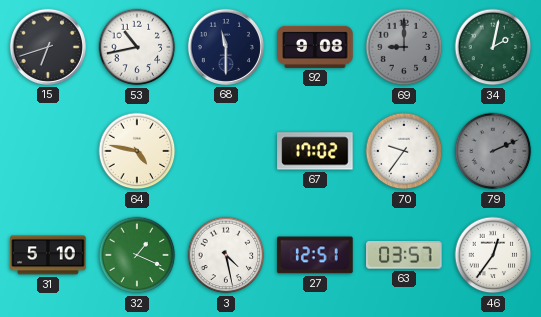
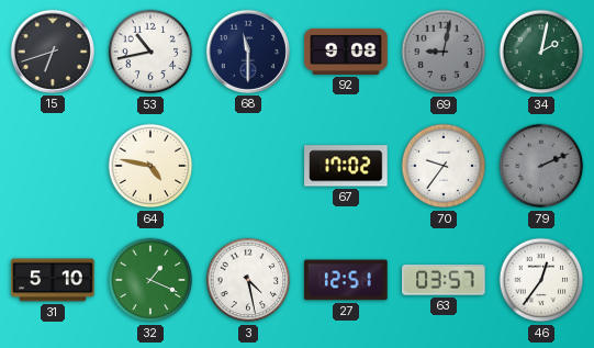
69: 9:00 -> 9:02 (444, 52)
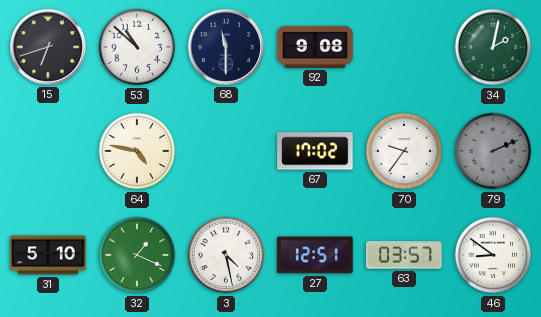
53: 10:43 -> 10:52 (137, 47)
69: 9:02 -> none (444, 52)
46: 12:36 -> 8:51 (493, 255)
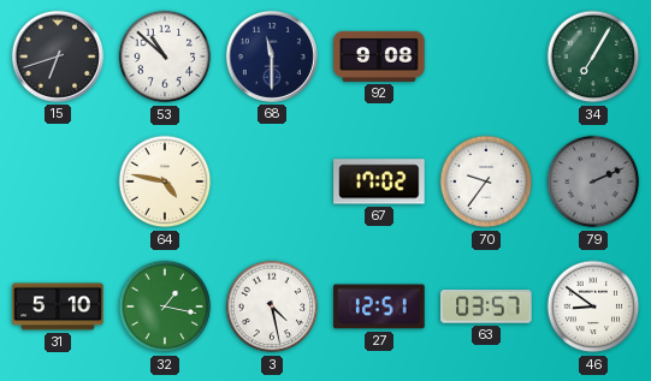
34: 2:02 -> 7:05 (593, 56)
32: 1:19 -> 1:17 (165, 306)
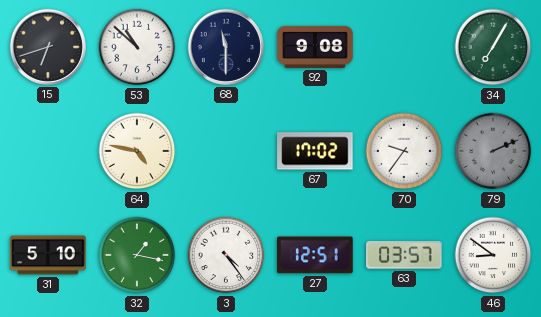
3: 4:28 -> 4:24 (226, 255)
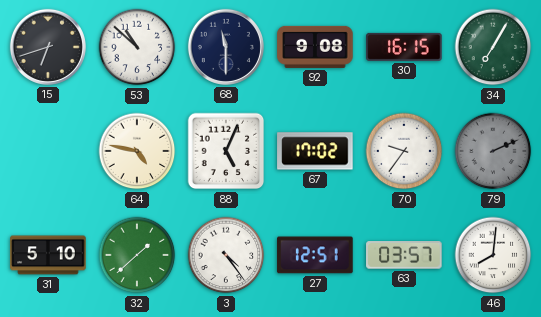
30: none -> 16:15 (404, 47)
88: none -> 5:04 (226, 151)
32: 1:17 -> 1:38 (137, 255)
46: 8:51 -> 8:01 (493, 255)
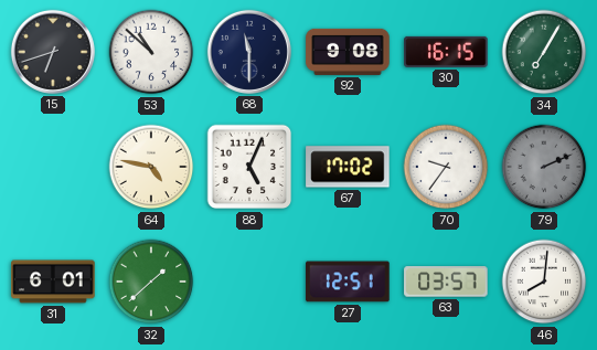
31: 5:10 -> 6:01 (53, 282)
3: 4:24 -> none (226, 255)
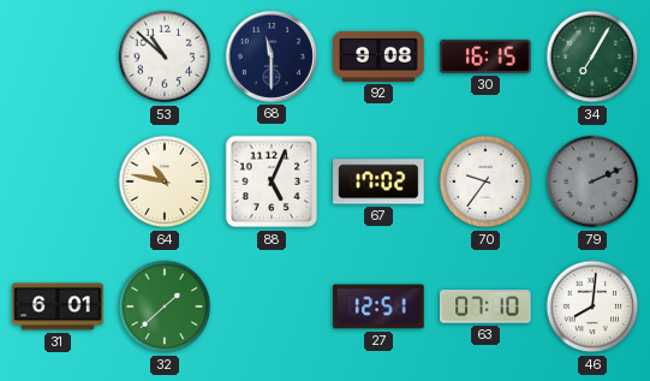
15: 6:42 -> none (53, 52)
64: 4:47 -> 10:47 (165, 181)
63: 03:57 -> 07:10 (485, 306)
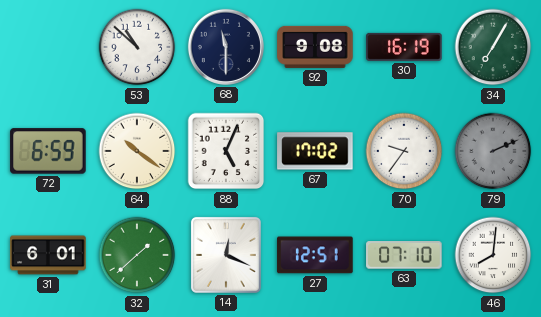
30: 16:15 -> 16:19 (404, 47)
72: none -> 6:59 (48, 151)
64: 10:47 -> 10:21 (137, 151)
14: none -> 12:19 (226, 255)
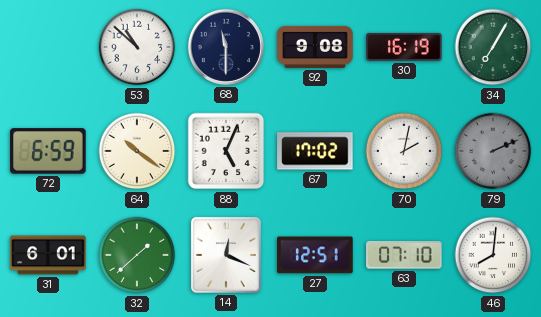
70: 9:36 -> 2:02 (404, 151)
